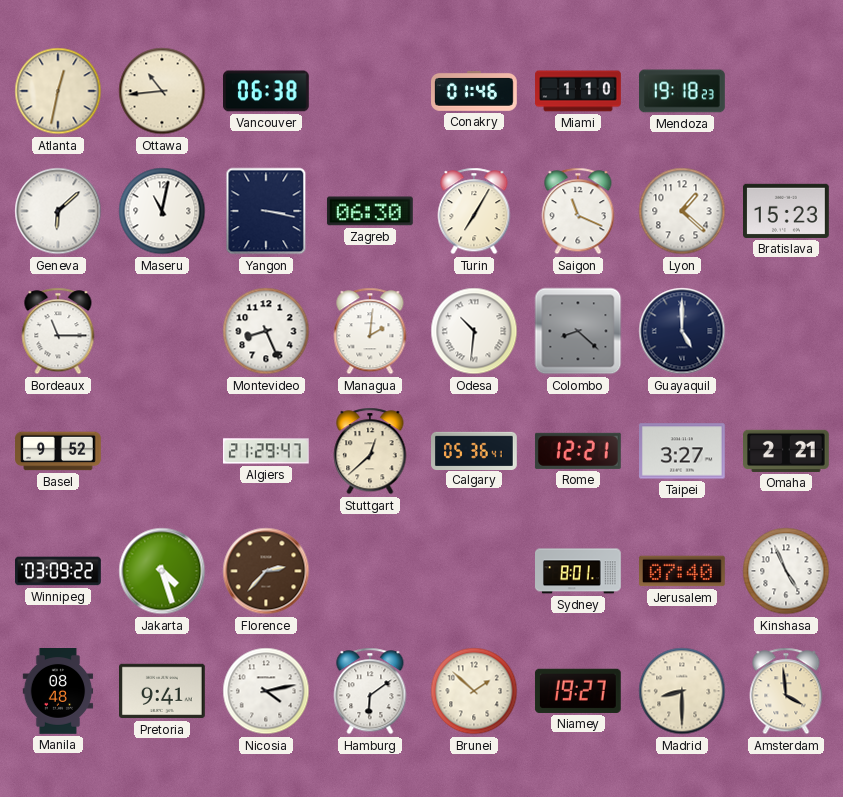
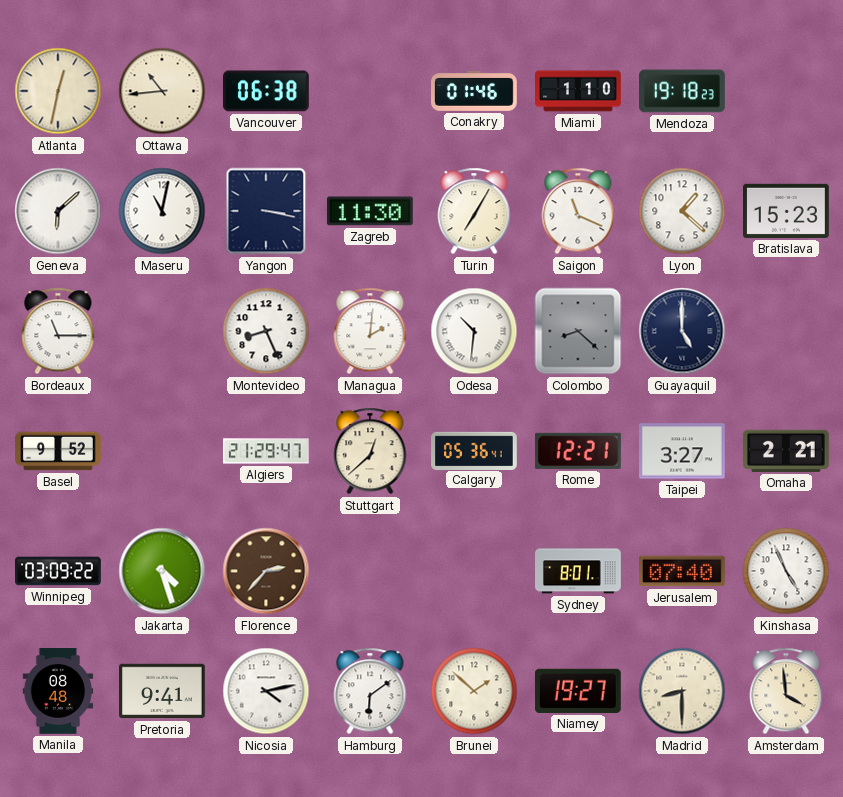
Zagreb: 06:30 -> 11:30 (370, 211)
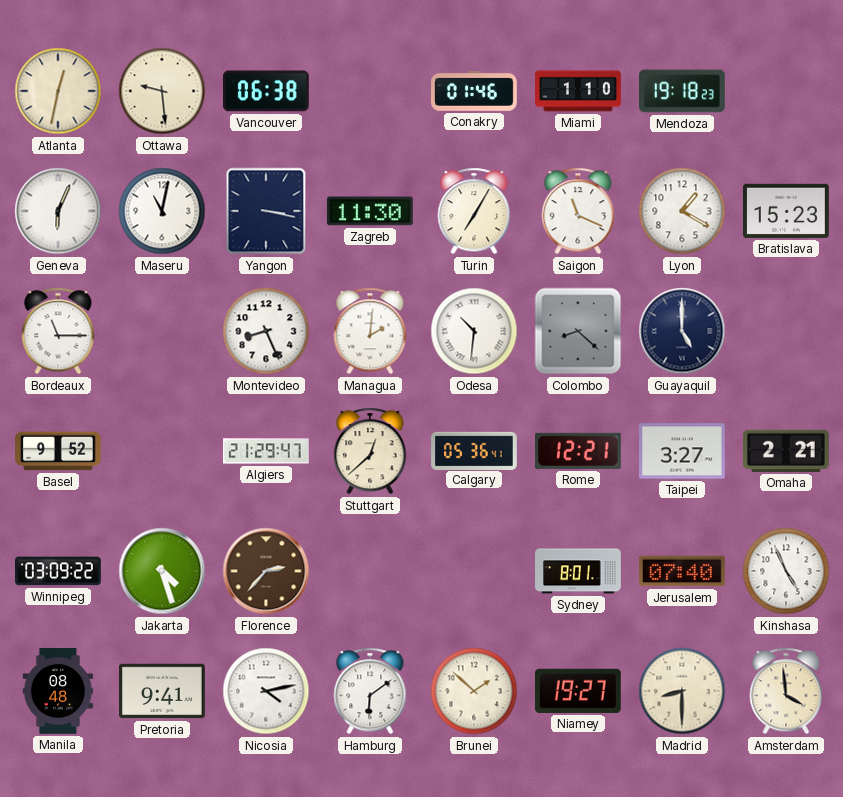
Ottawa: 10:44 -> 9:29 (162, 91)
Geneva: 6:08 -> 6:04 (58, 211)
Lyon: 1:22 -> 1:20 (682, 211)
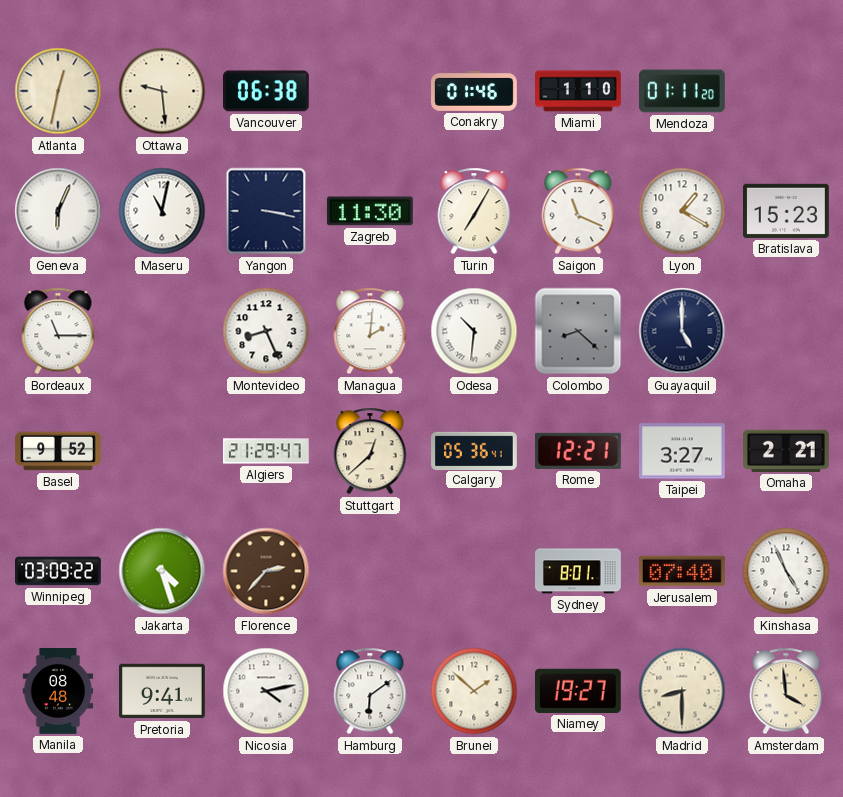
Mendoza: 19:18 -> 01:11 (683, 91)
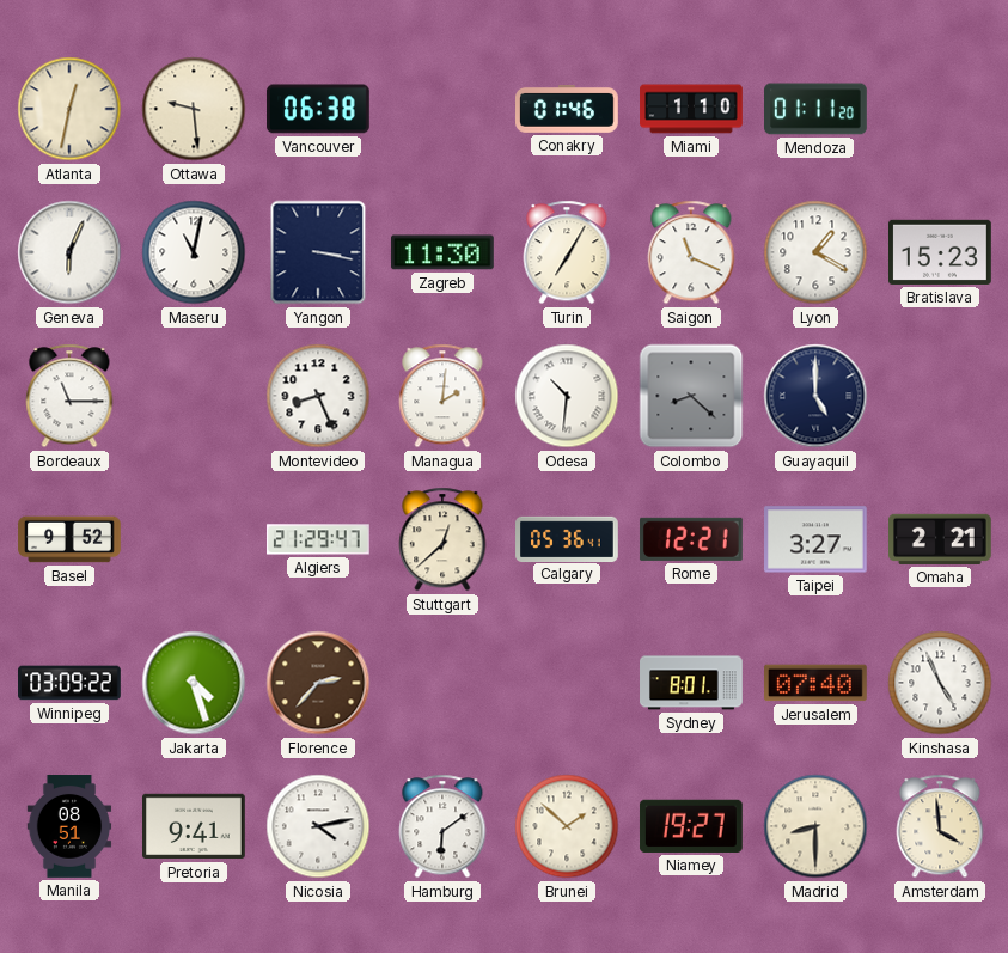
Manila: 08:48 -> 08:51 (69, 827)
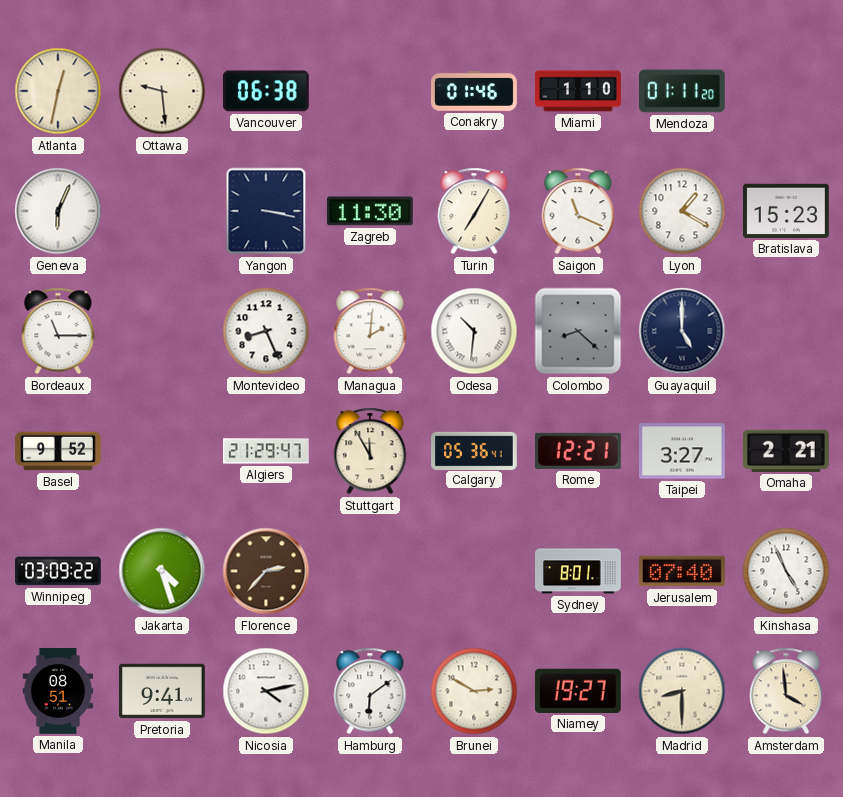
Maseru: 11:02 -> none (194, 252)
Stuttgart: 12:38 -> 11:55 (370, 451)
Brunei: 1:52 -> 2:50 (474, 691)
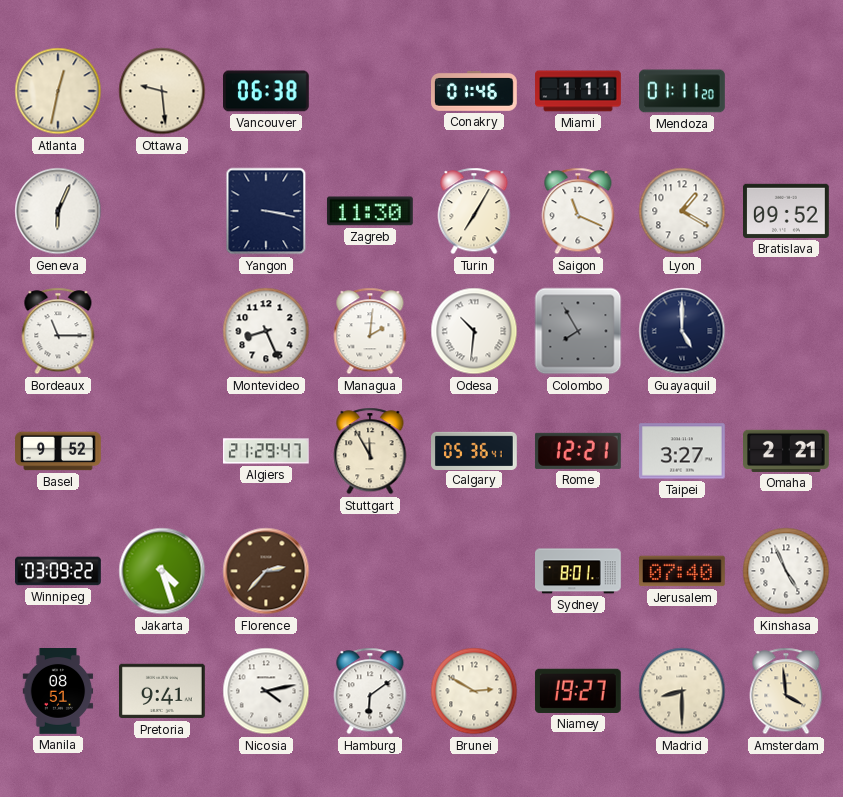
Miami: 1:10 -> 1:11 (578, 91)
Bratislava: 15:23 -> 09:52 (787, 211)
Colombo: 8:22 -> 7:55 (578, 331)
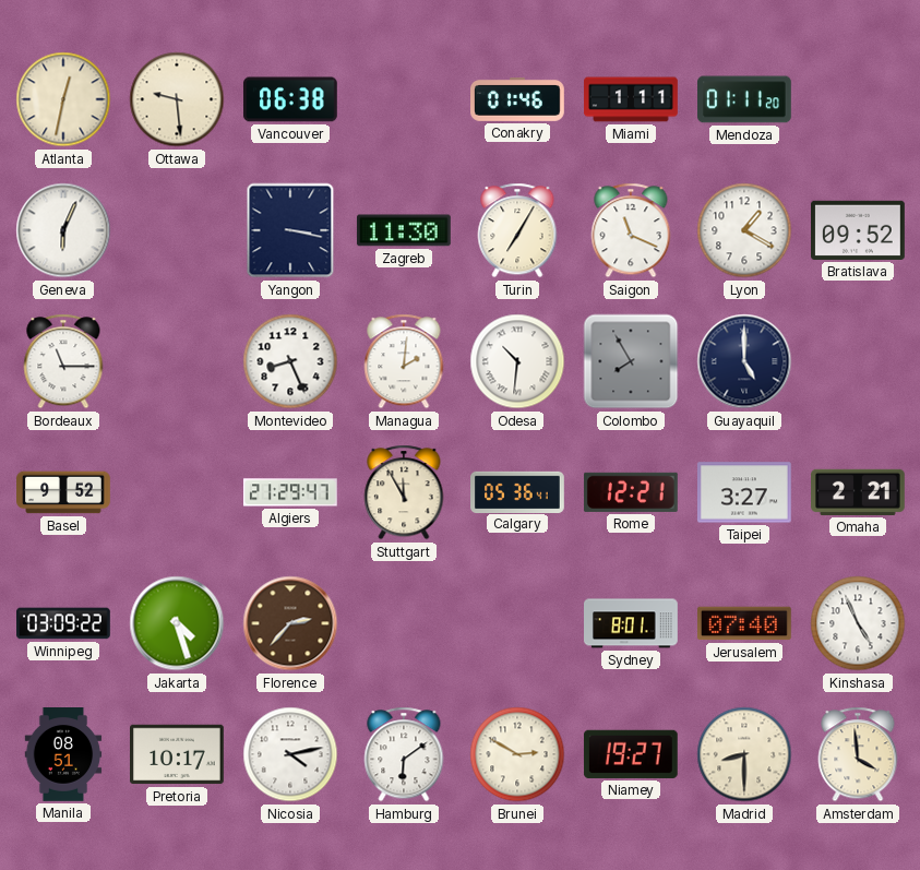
Pretoria: 9:41 -> 10:17 (178, 754)
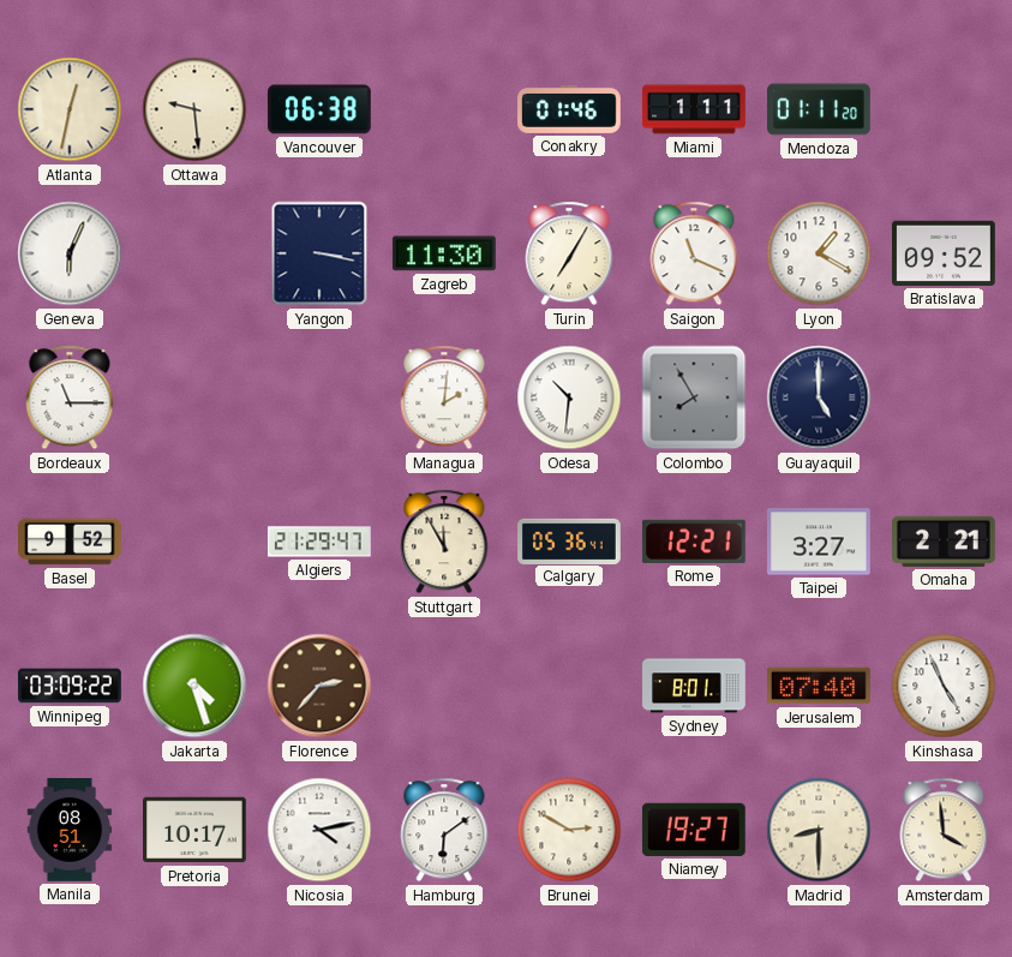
Montevideo: 8:26 -> none (290, 361)
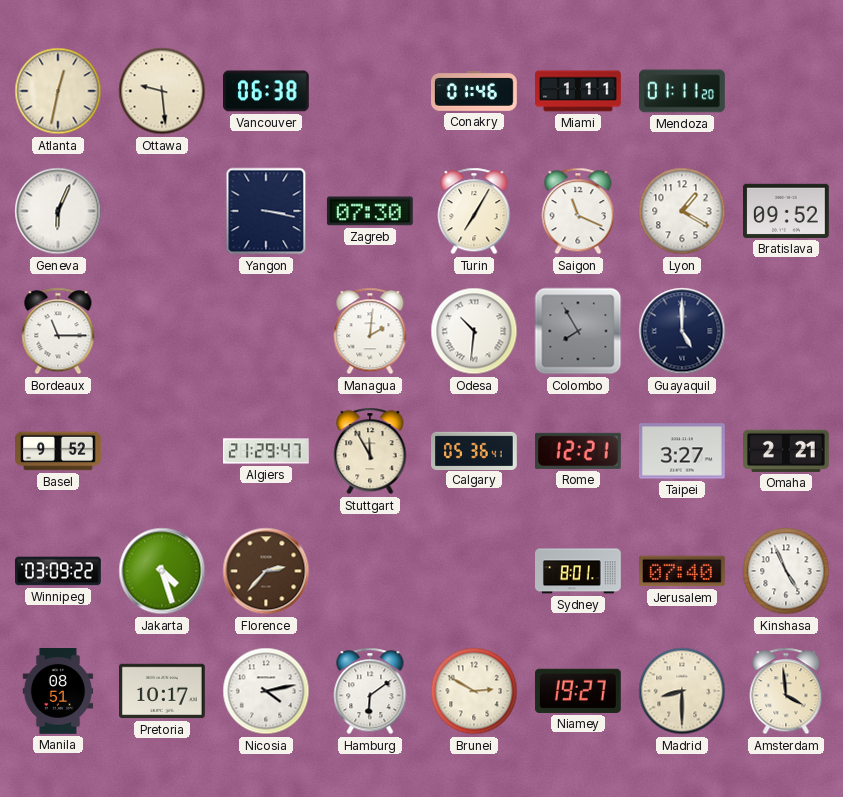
Zagreb: 11:30 -> 07:30 (370, 211)
